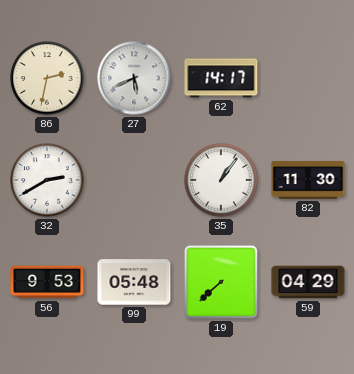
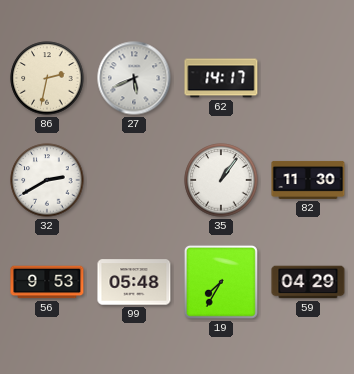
19: 7:38 -> 7:35 (221, 282)
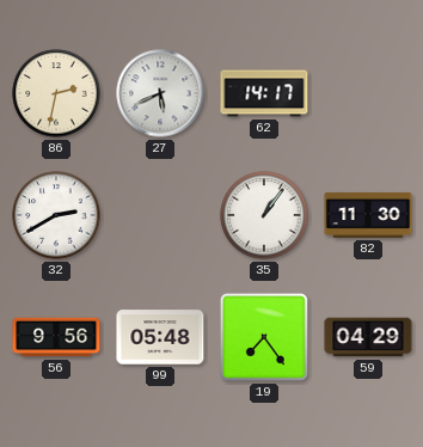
56: 9:53 -> 9:56 (56, 337)
19: 7:35 -> 7:24 (264, 337)
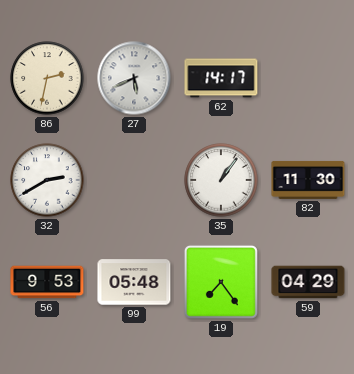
56: 9:56 -> 9:53 (47, 282)
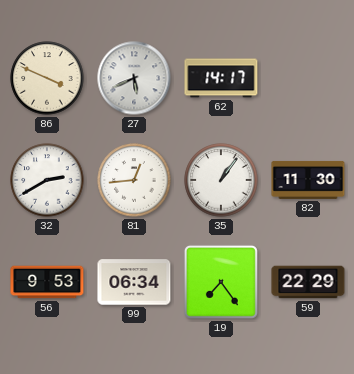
86: 2:32 -> 3:49 (47, 78)
81: none -> 12:44 (134, 180)
99: 05:48 -> 06:34 (134, 282)
59: 04:29 -> 22:29 (308, 282)
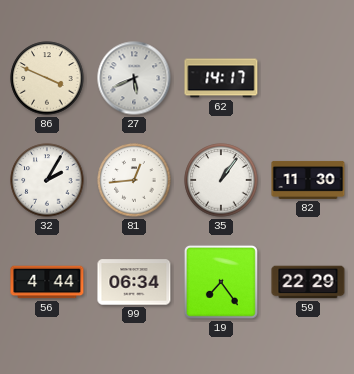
32: 2:40 -> 2:05 (47, 180)
56: 9:53 -> 4:44 (47, 282)
